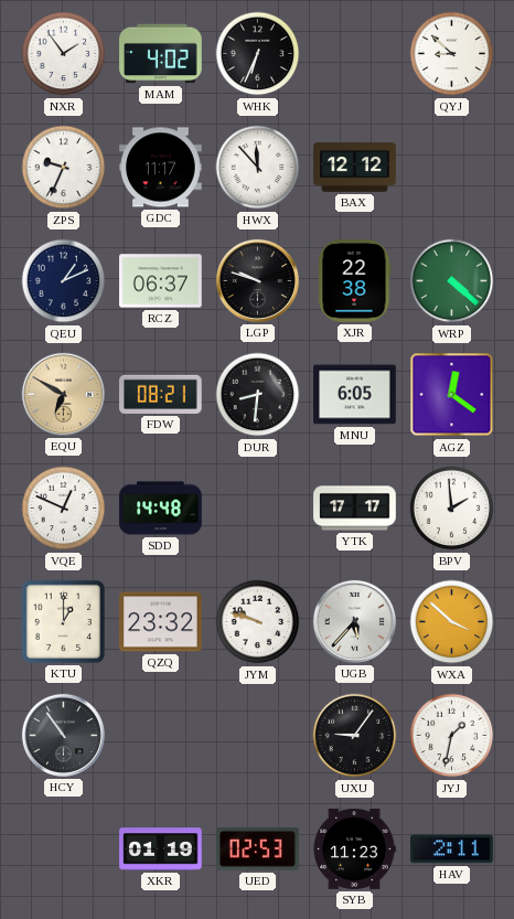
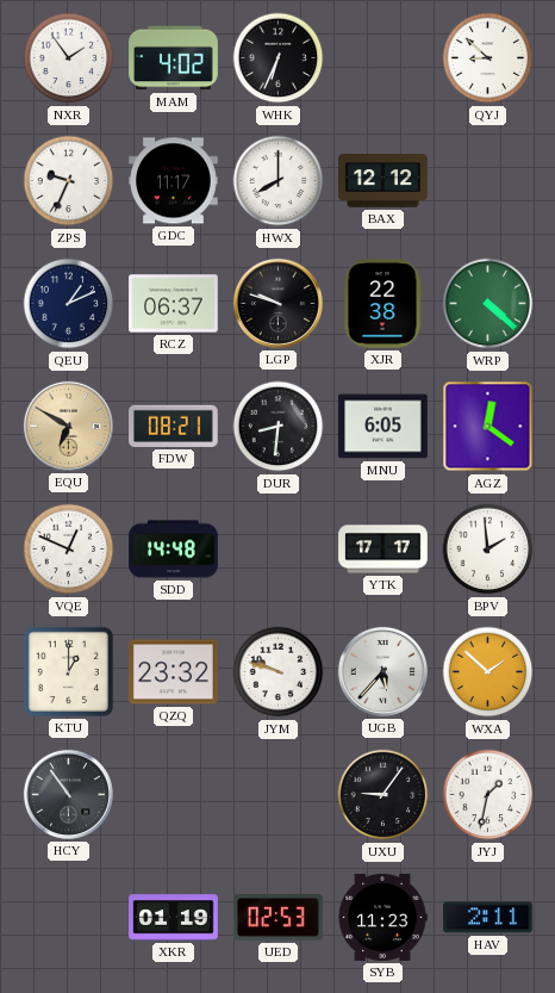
HWX: 11:53 -> 8:00 (279, 181)
WXA: 3:52 -> 1:52 (488, 672)
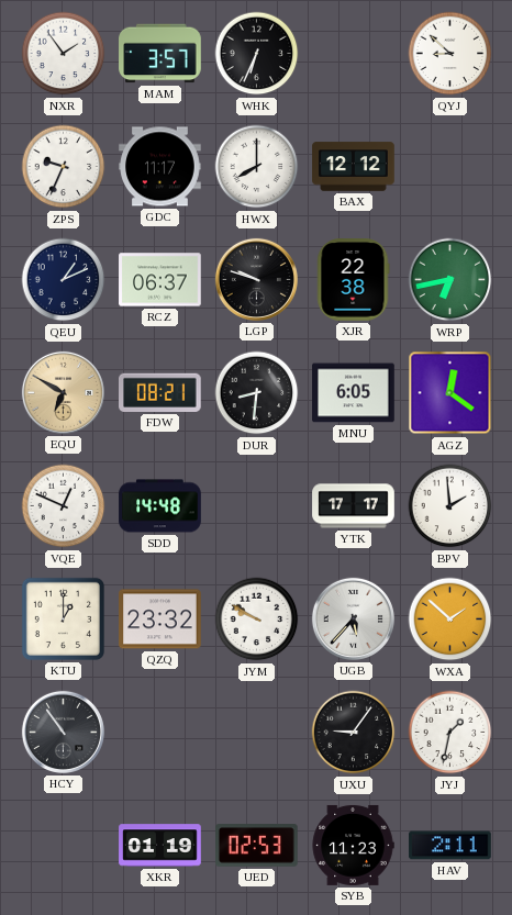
MAM: 4:02 -> 3:57 (160, 54)
WRP: 4:22 -> 6:43 (450, 280)
JYM: 9:48 -> 9:50 (257, 620)
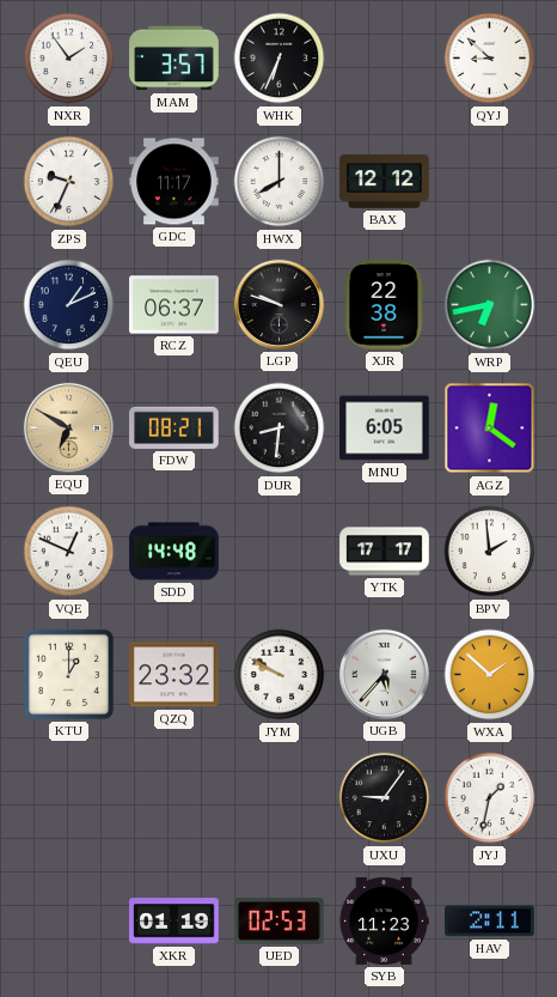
HCY: 10:54 -> none (63, 732)
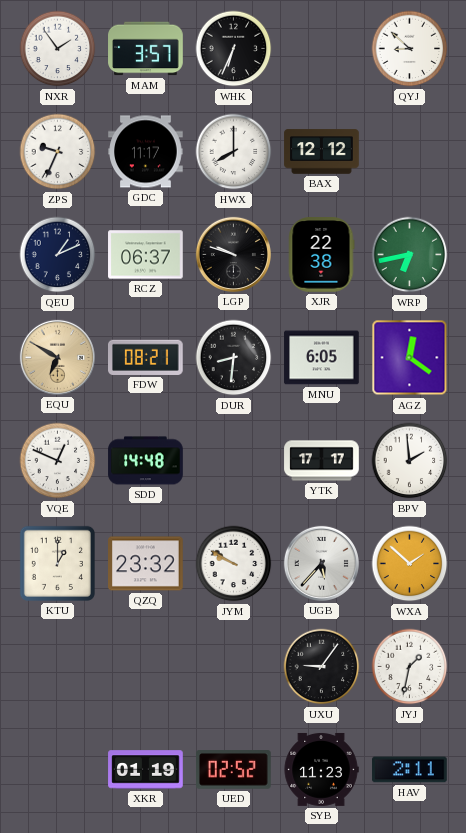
UED: 02:53 -> 02:52 (234, 770)
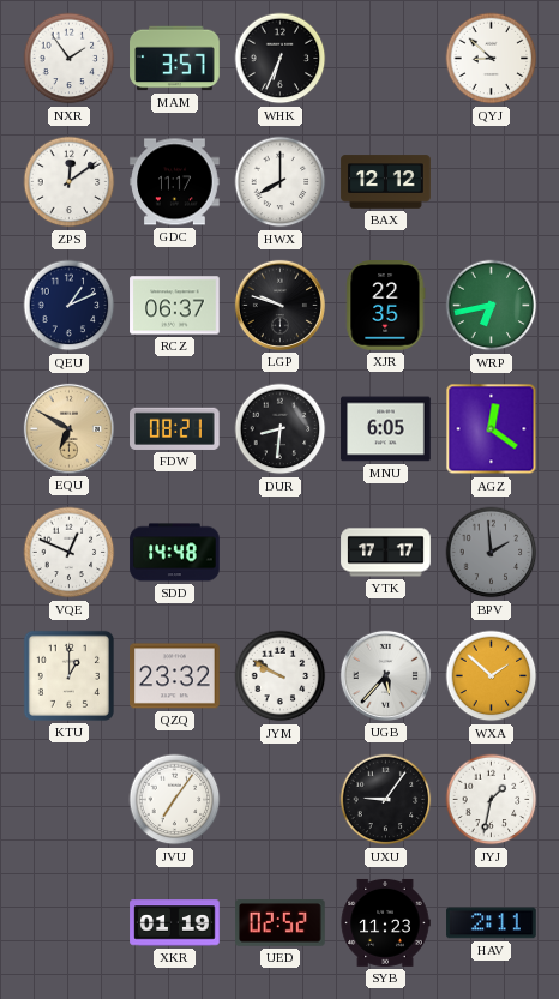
ZPS: 9:34 -> 12:09 (70, 182)
XJR: 22:38 -> 22:35 (385, 306)
BPV dial: white -> grey (492, 553)
JVU: none -> 7:06 (175, 800)
